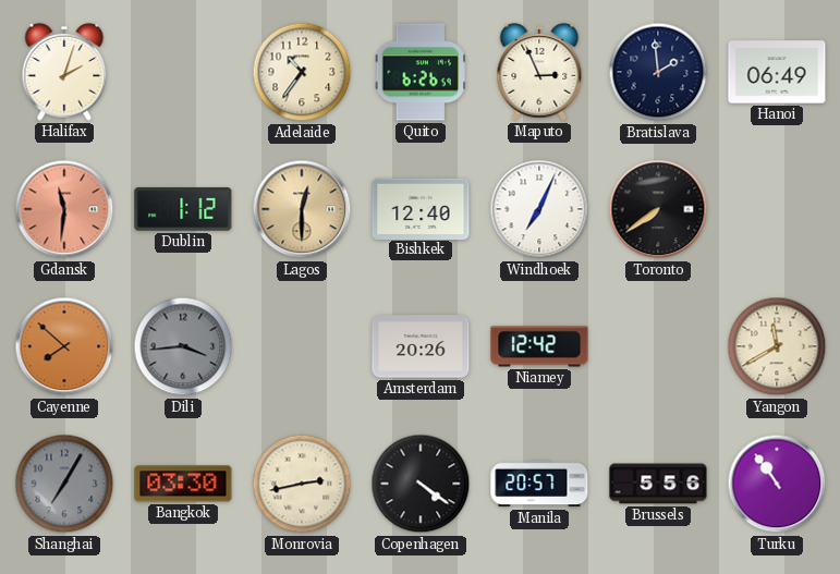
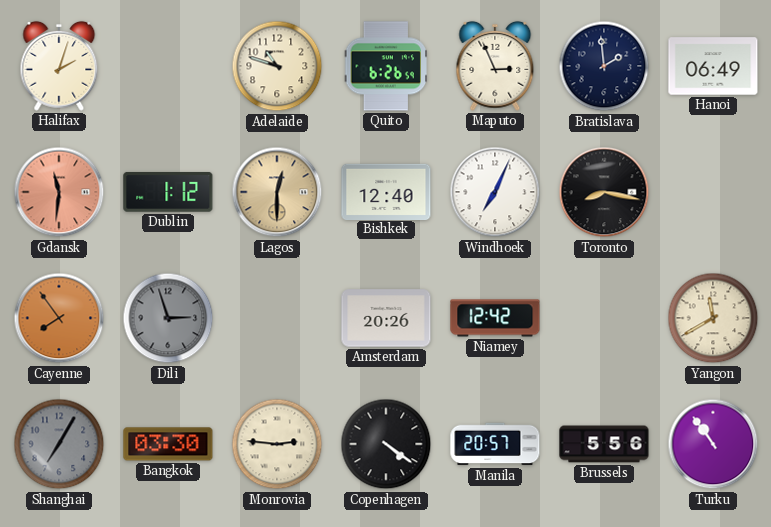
Adelaide: 10:36 -> 10:48 (277, 66)
Toronto: 7:39 -> 8:17 (604, 192)
Cayenne: 7:52 -> 7:54 (59, 318)
Dili: 3:44 -> 2:57 (168, 318)
Monrovia: 2:43 -> 2:46 (277, 444)
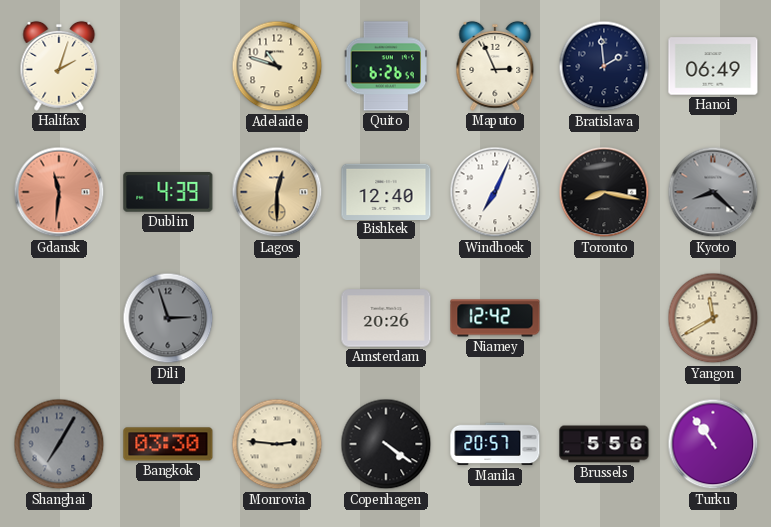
Dublin: 1:12 -> 4:39 (168, 192)
Kyoto: none -> 8:22 (713, 192)
Cayenne: 7:54 -> none (59, 318)
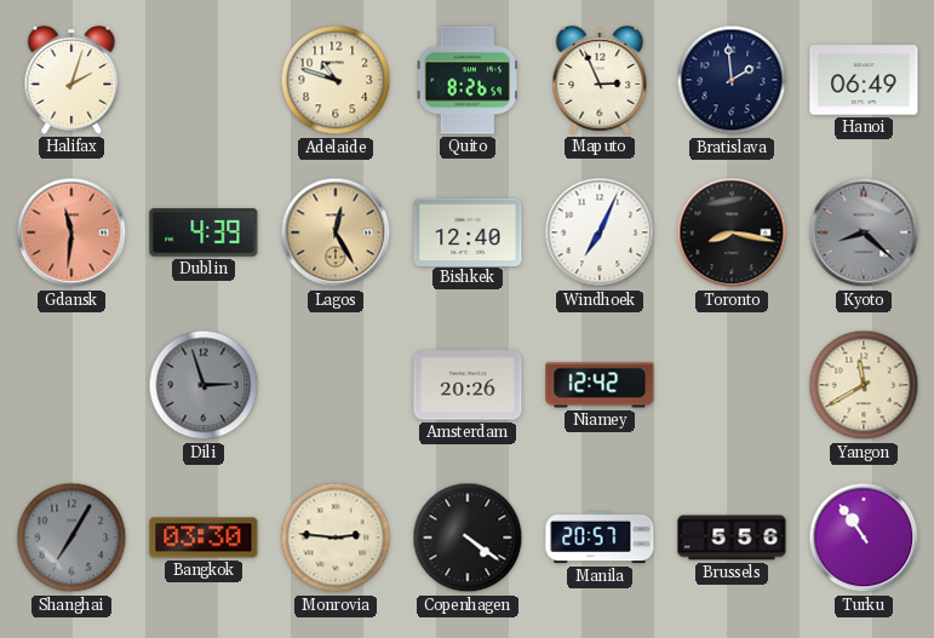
Quito: 6:26 -> 8:26 (468, 80)
Lagos: 12:30 -> 12:25 (336, 232)
